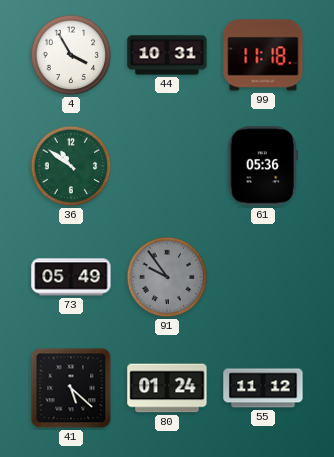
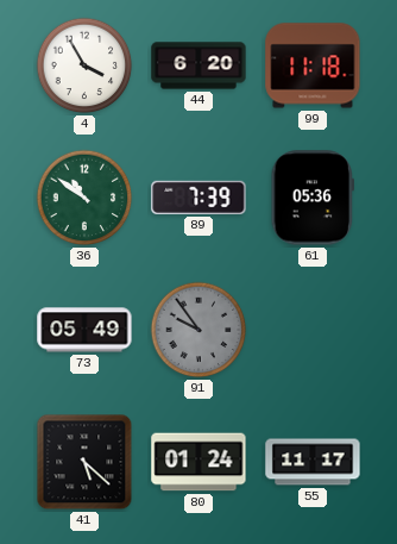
44: 10:31 -> 6:20 (198, 65)
89: none -> 7:39 (198, 198)
55: 11:12 -> 11:17 (313, 462)
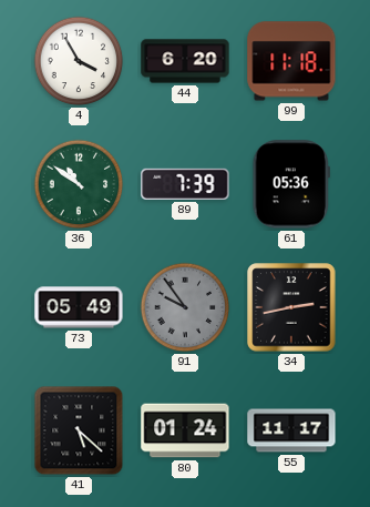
34: none -> 2:43 (291, 307)
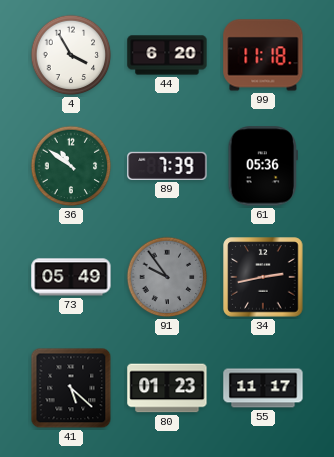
80: 01:24 -> 01:23 (167, 388)
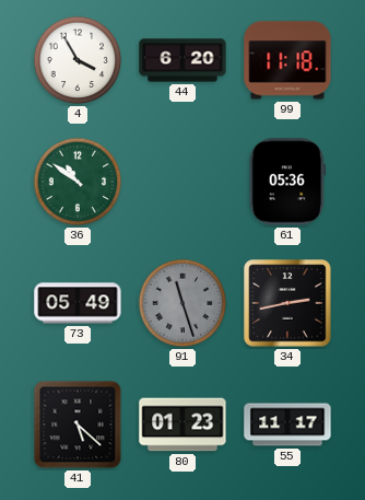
89: 7:39 -> none (167, 166)
91: 9:54 -> 11:27 (182, 303)
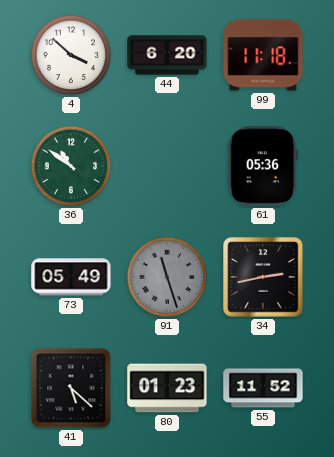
4: 3:55 -> 3:52 (71, 55)
55: 11:17 -> 11:52 (263, 388)
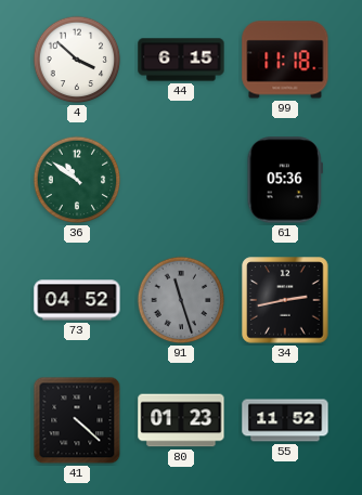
44: 6:20 -> 6:15 (181, 60)
73: 05:49 -> 04:52 (77, 300)
41: 5:22 -> 4:22 (77, 420)
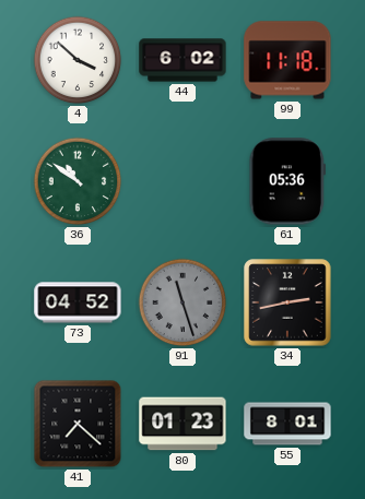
44: 6:15 -> 6:02 (182, 60)
41: 4:22 -> 7:22 (78, 424)
55: 11:52 -> 8:01 (287, 424)
